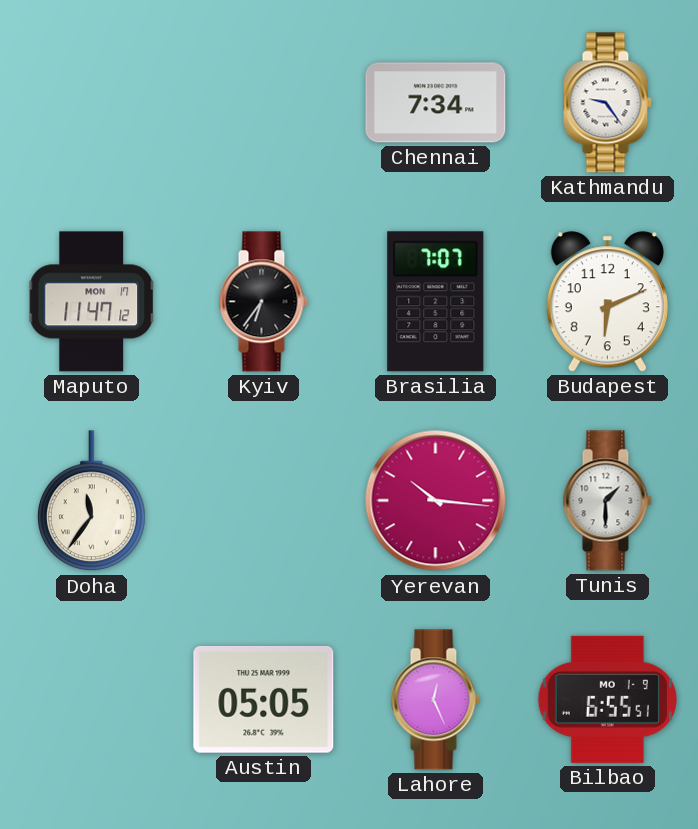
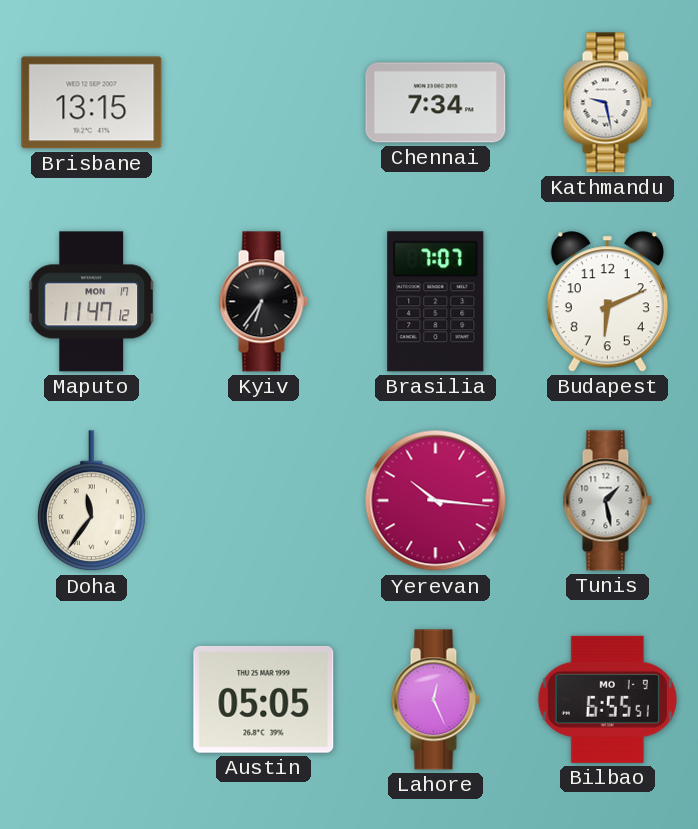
Brisbane: none -> 13:15 (92, 103)
Kathmandu: 9:24 -> 9:28 (607, 103)
Tunis: 1:30 -> 1:28 (607, 501)
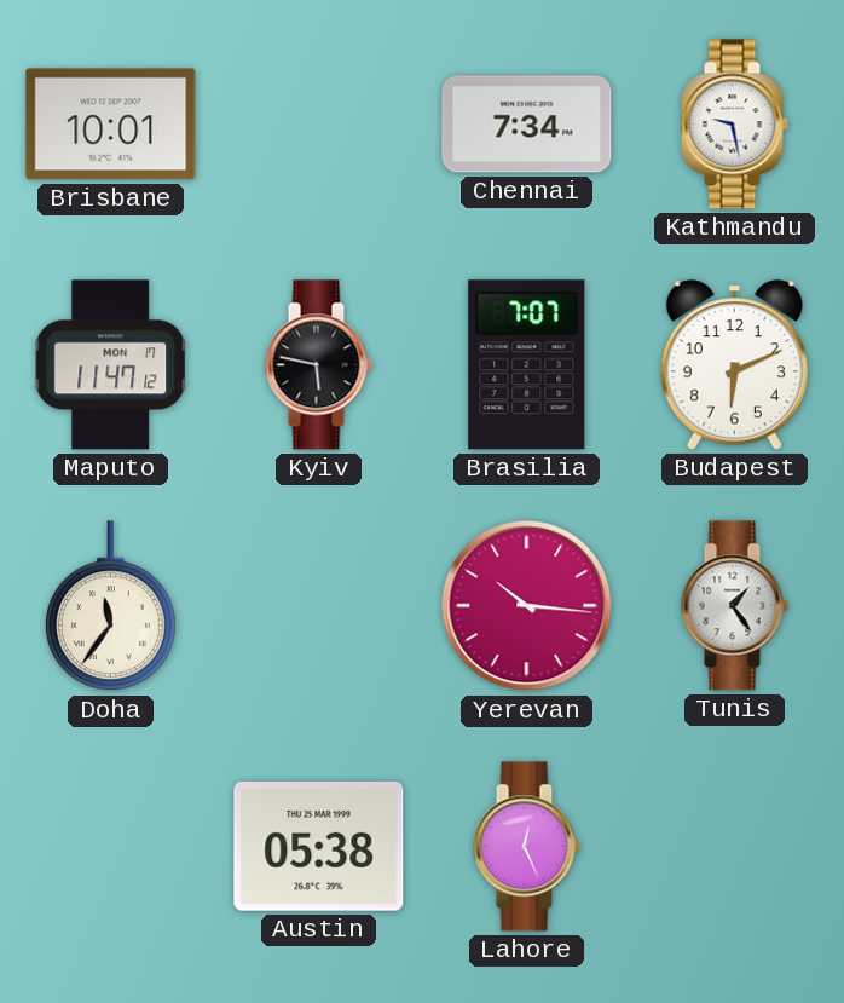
Brisbane: 13:15 -> 10:01 (111, 125)
Kyiv: 6:36 -> 5:47 (318, 365)
Tunis: 1:28 -> 1:24 (734, 606)
Austin: 05:05 -> 05:38 (319, 846)
Bilbao: 6:55 -> none (607, 699)
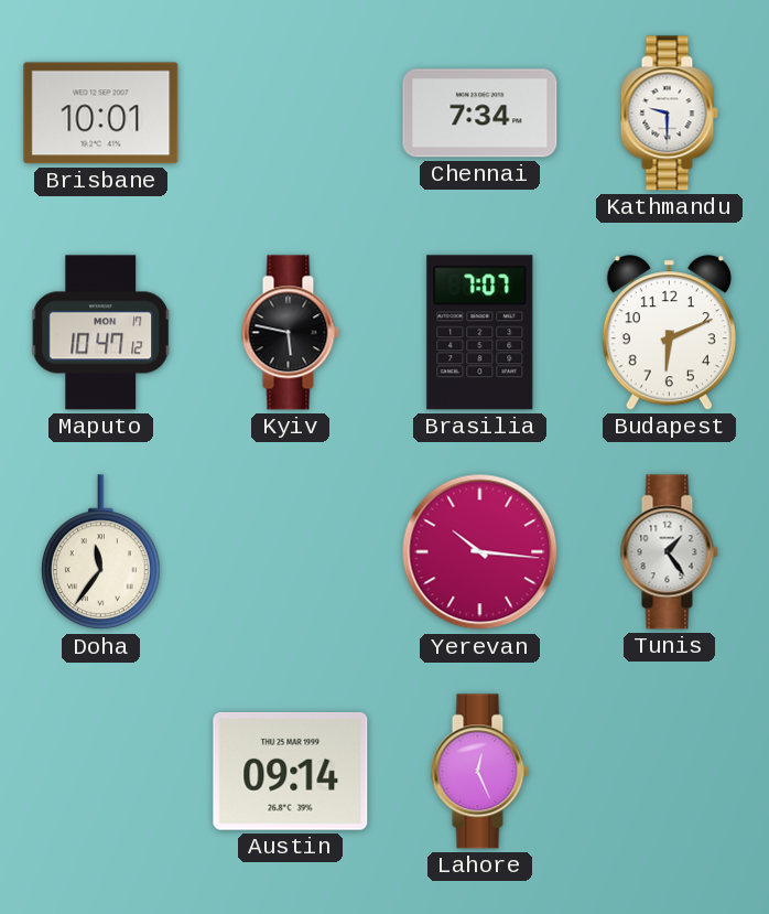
Kathmandu: 9:28 -> 9:30 (669, 114)
Maputo: 11:47 -> 10:47 (101, 333)
Austin: 05:38 -> 09:14 (291, 771)
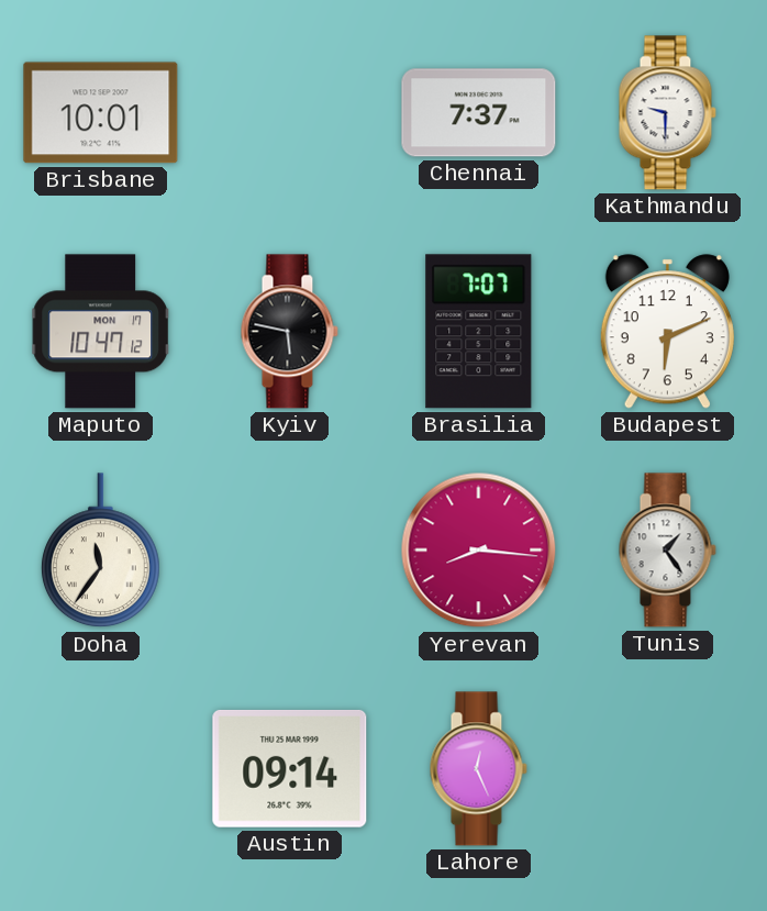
Chennai: 7:34 -> 7:37 (479, 113)
Yerevan: 10:16 -> 8:16 (479, 551)
